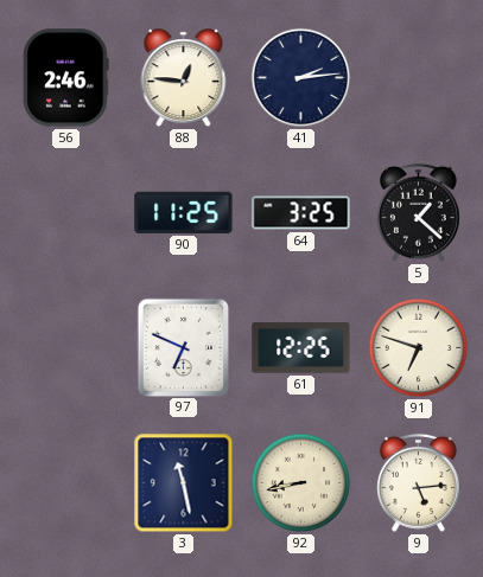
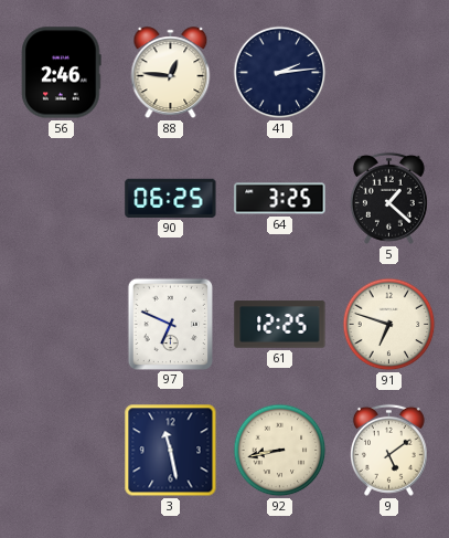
90: 11:25 -> 06:25 (171, 198)
9: 5:14 -> 5:09 (388, 450)
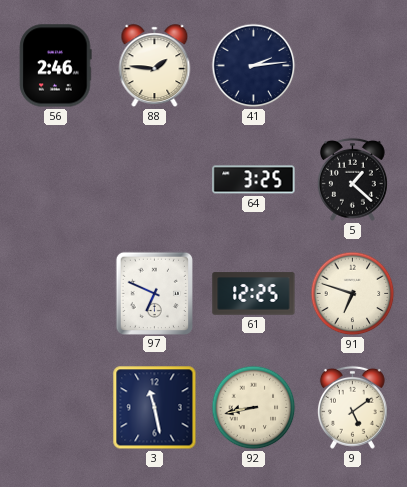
88: 12:46 -> 1:46 (155, 66)
90: 06:25 -> none (171, 198)
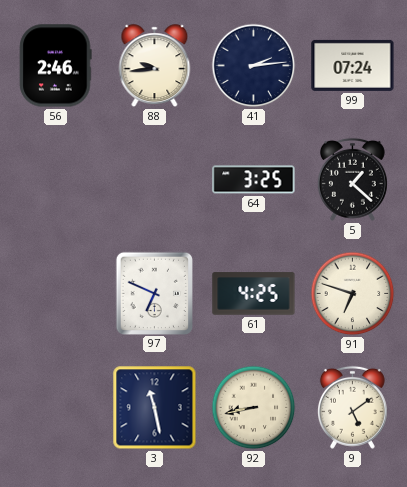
88: 1:46 -> 9:44 (155, 66)
99: none -> 07:24 (353, 65)
61: 12:25 -> 4:25 (254, 294)
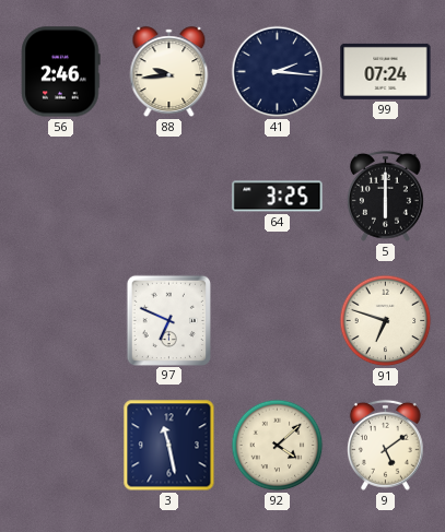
41: 2:14 -> 2:16 (278, 72)
5: 1:22 -> 6:00 (385, 196)
61: 4:25 -> none (254, 294)
92: 8:43 -> 4:08 (278, 446)
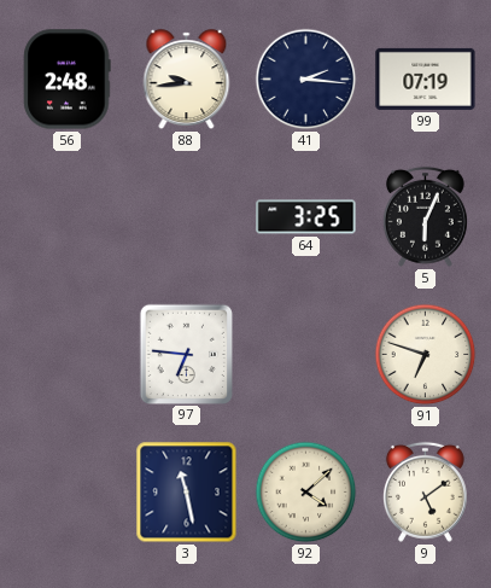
56: 2:46 -> 2:48 (68, 80)
99: 07:24 -> 07:19 (426, 78)
5: 6:00 -> 6:04 (425, 216)
97: 6:49 -> 6:46 (186, 354)
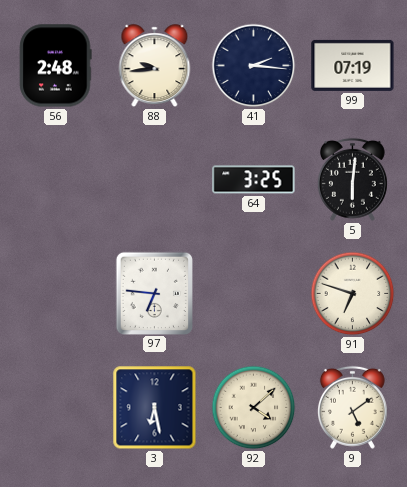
5: 6:04 -> 6:01 (352, 179)
3: 11:28 -> 6:28 (155, 408)
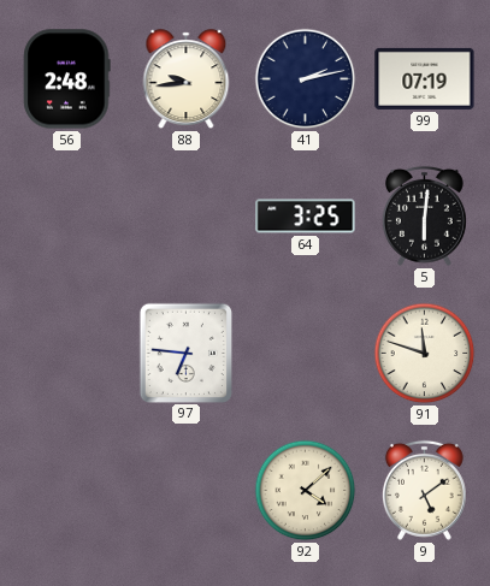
41: 2:16 -> 2:13 (306, 79)
91: 6:48 -> 11:48 (425, 354)
3: 6:28 -> none (155, 408)
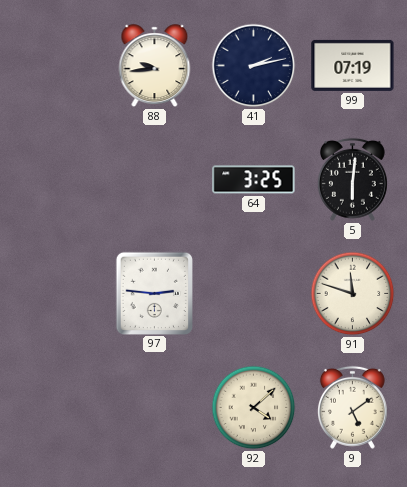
56: 2:48 -> none (67, 79)
97: 6:46 -> 2:46 (154, 293)
